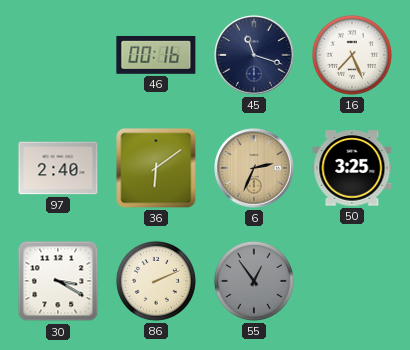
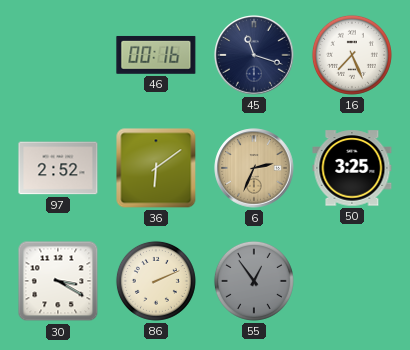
97: 2:40 -> 2:52 (58, 168)
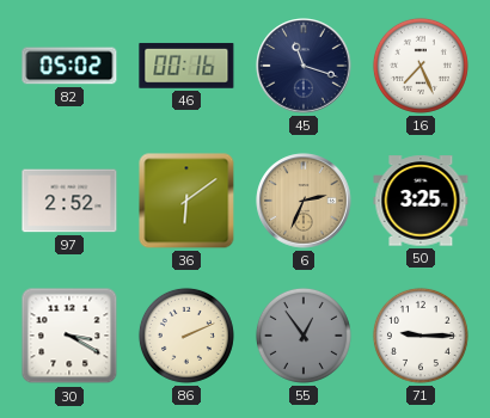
82: none -> 05:02 (69, 66)
71: none -> 9:15 (421, 336)
